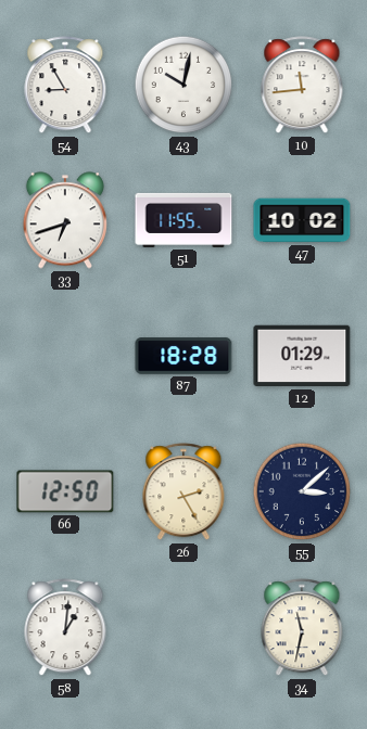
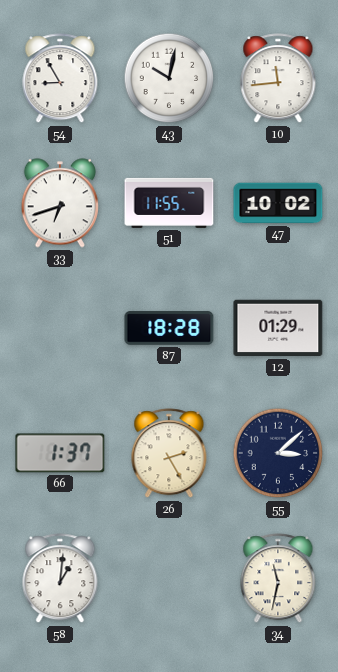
66: 12:50 -> 1:37 (60, 453)
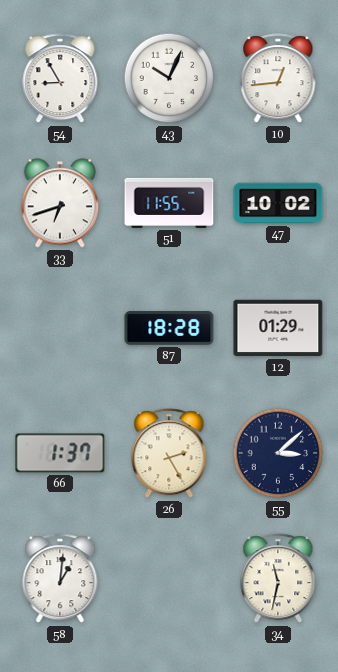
43: 10:02 -> 10:04 (169, 78)
10: 11:44 -> 12:44 (278, 79)
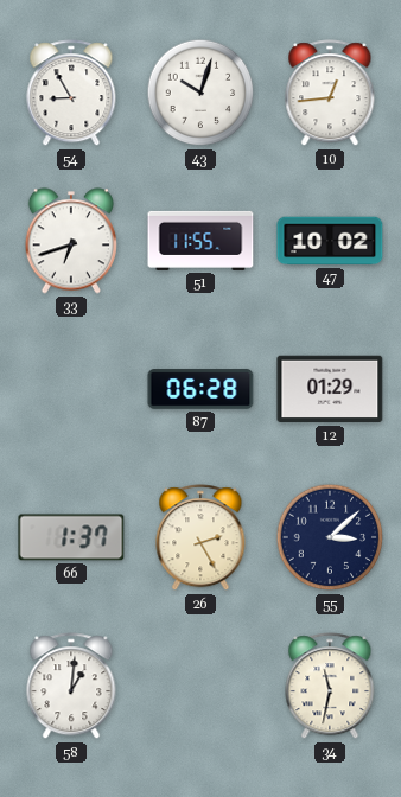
43: 10:04 -> 10:03 (200, 93)
87: 18:28 -> 06:28 (200, 389)
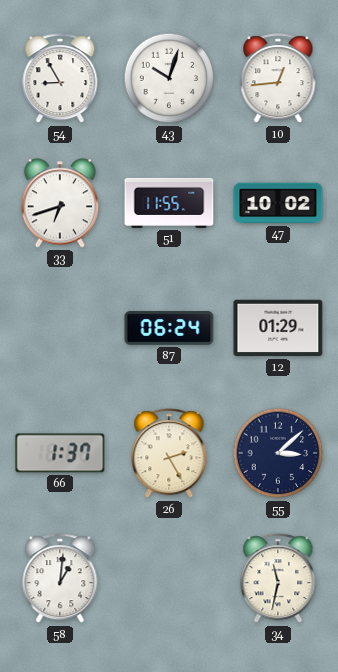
87: 06:28 -> 06:24 (169, 328)
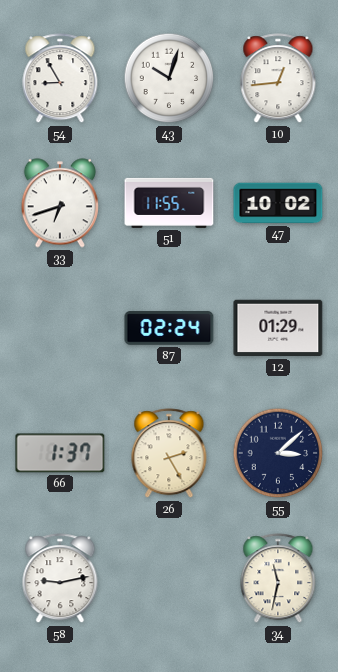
87: 06:24 -> 02:24 (169, 328)
58: 1:01 -> 9:13 (60, 579)
